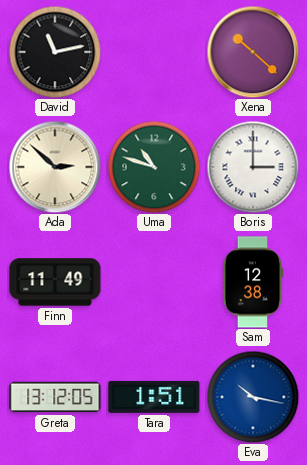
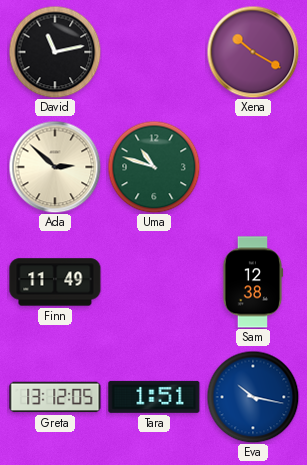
Xena: 10:22 -> 10:20 (253, 52)
Boris: 3:00 -> none (253, 167)
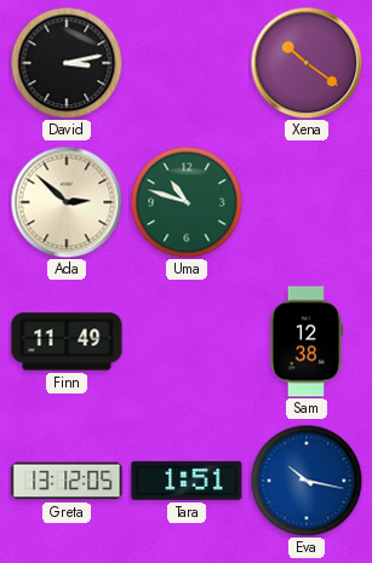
David: 11:13 -> 3:13 (67, 63)
Xena: 10:20 -> 10:21 (307, 63)
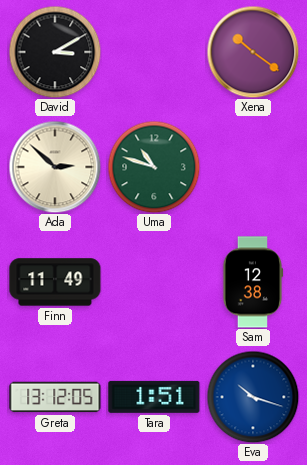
David: 3:13 -> 3:10 (55, 52)
Eva: 10:17 -> 10:18 (253, 397)
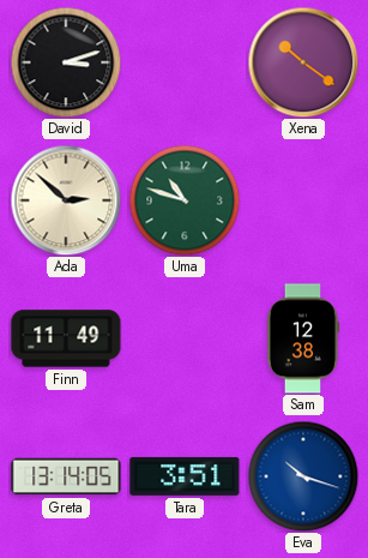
David: 3:10 -> 3:12 (66, 62)
Greta: 13:12 -> 13:14 (66, 476)
Tara: 1:51 -> 3:51 (185, 476)
